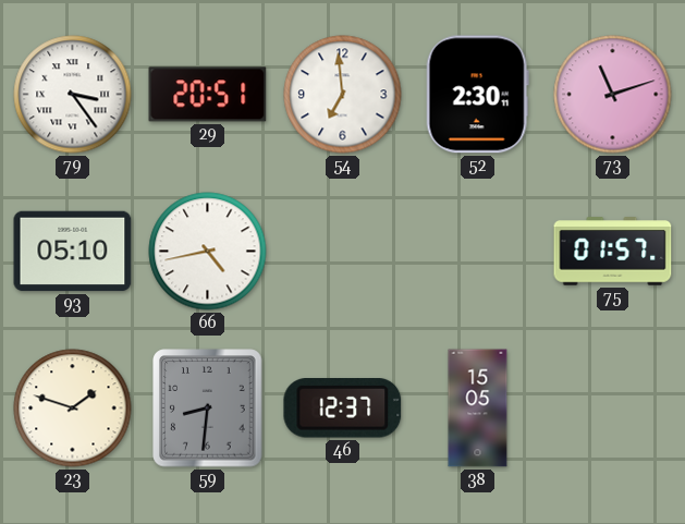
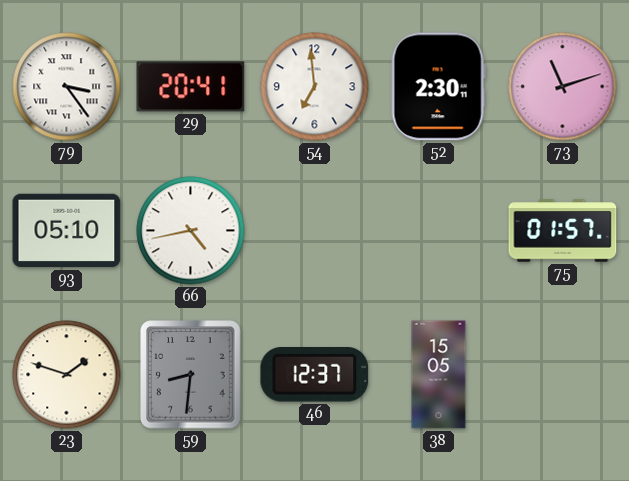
29: 20:51 -> 20:41 (191, 87)
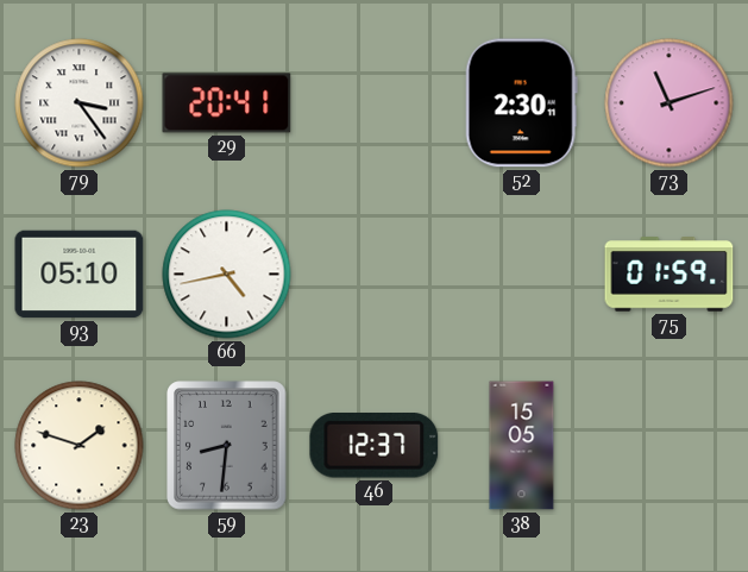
54: 6:59 -> none (315, 87)
75: 01:57 -> 01:59 (670, 275)
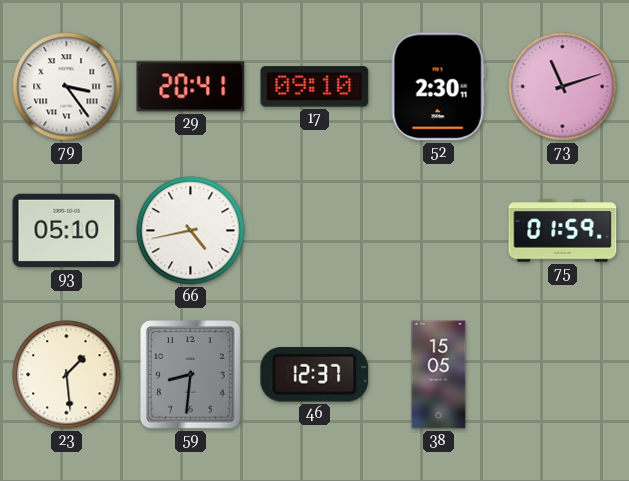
17: none -> 09:10 (315, 87)
23: 1:48 -> 1:29 (67, 375)
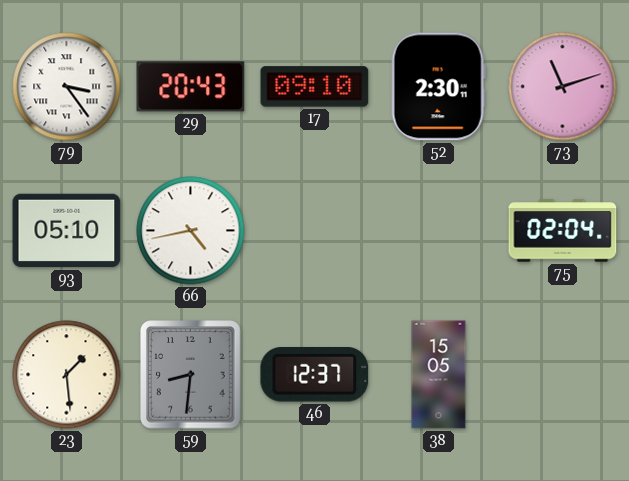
29: 20:41 -> 20:43 (191, 87)
75: 01:59 -> 02:04 (563, 231)
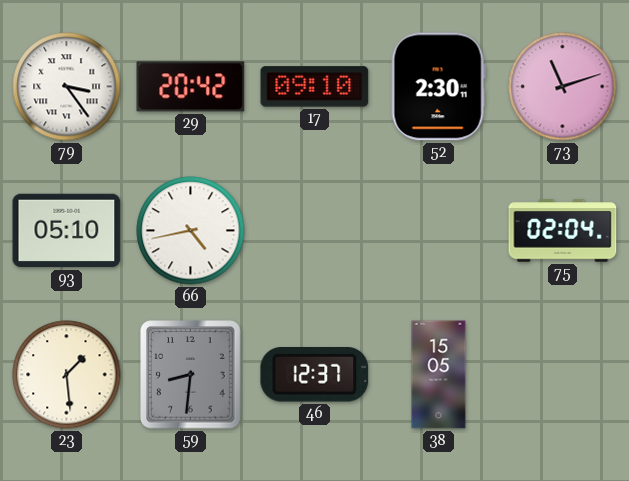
29: 20:43 -> 20:42 (191, 87)
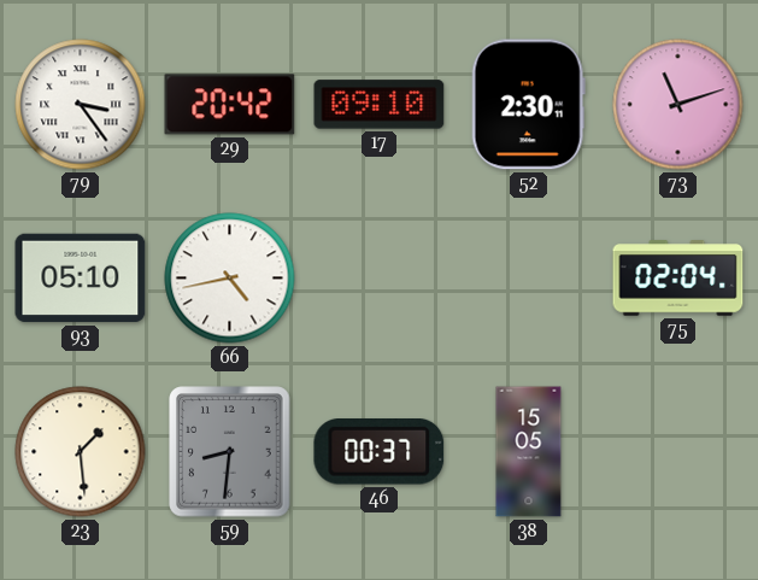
46: 12:37 -> 00:37 (380, 452)
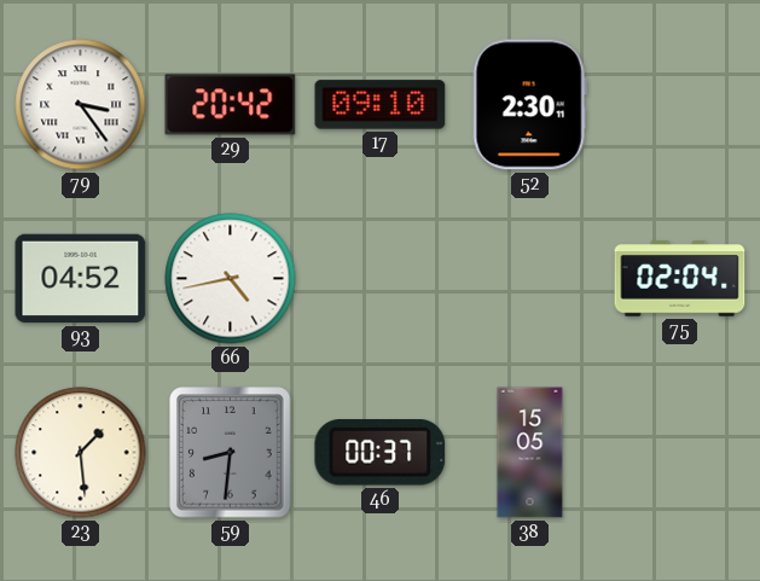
73: 11:12 -> none (678, 105)
93: 05:10 -> 04:52 (81, 279)
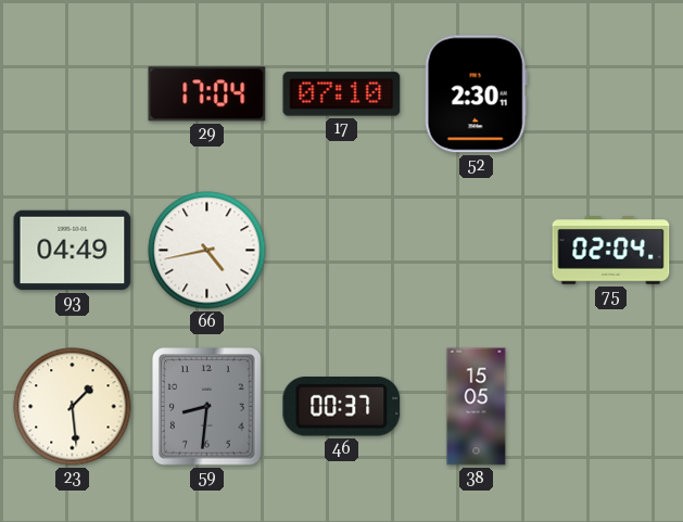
79: 3:24 -> none (81, 105)
29: 20:42 -> 17:04 (207, 94)
17: 09:10 -> 07:10 (342, 94)
93: 04:52 -> 04:49 (73, 251)
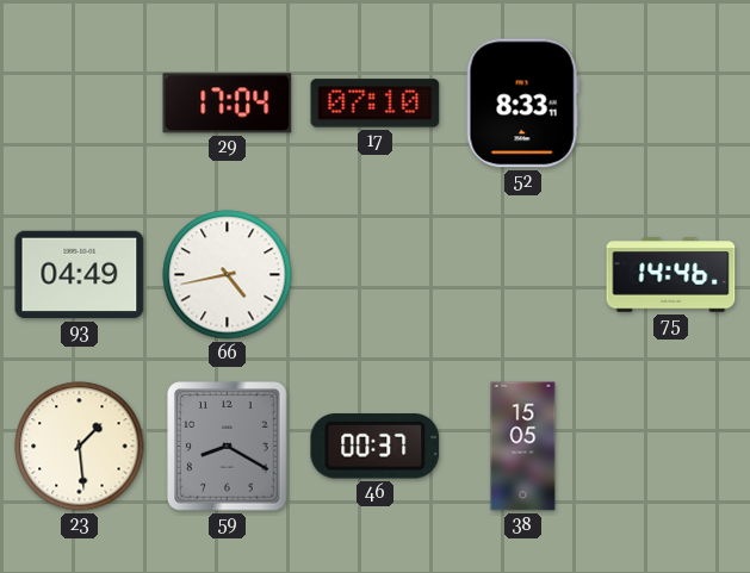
52: 2:30 -> 8:33 (522, 104)
75: 02:04 -> 14:46 (671, 275)
59: 8:31 -> 8:20 (228, 447)
